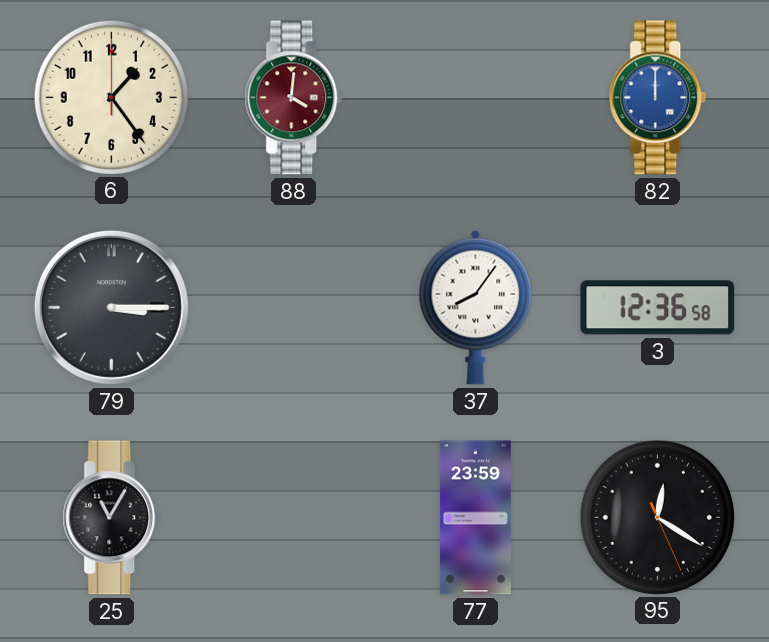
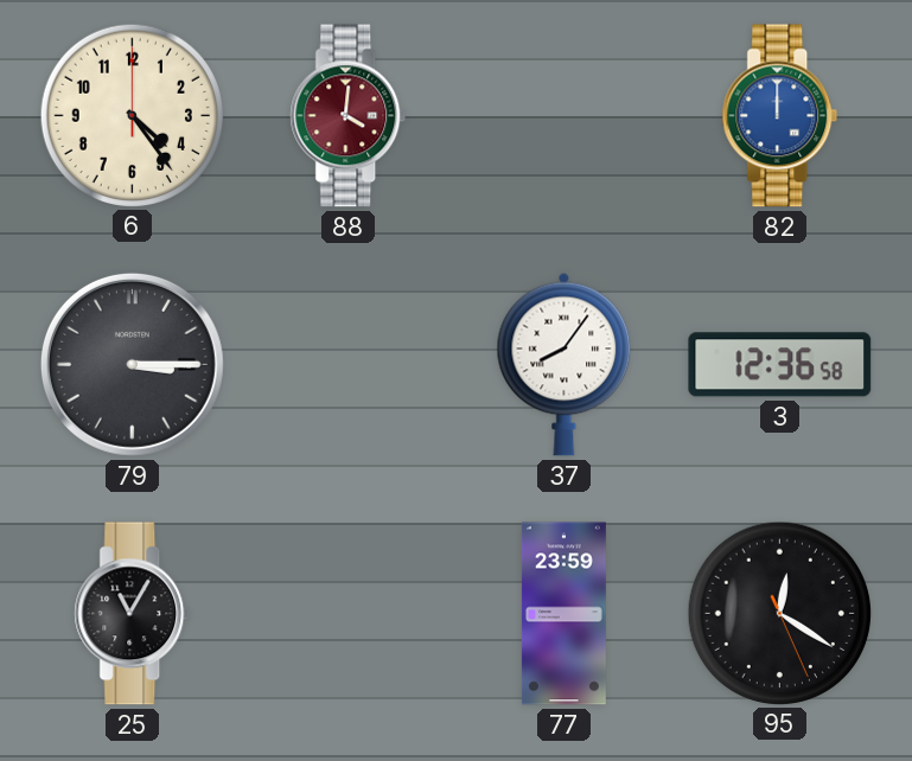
6: 1:24 -> 4:24 (132, 115)
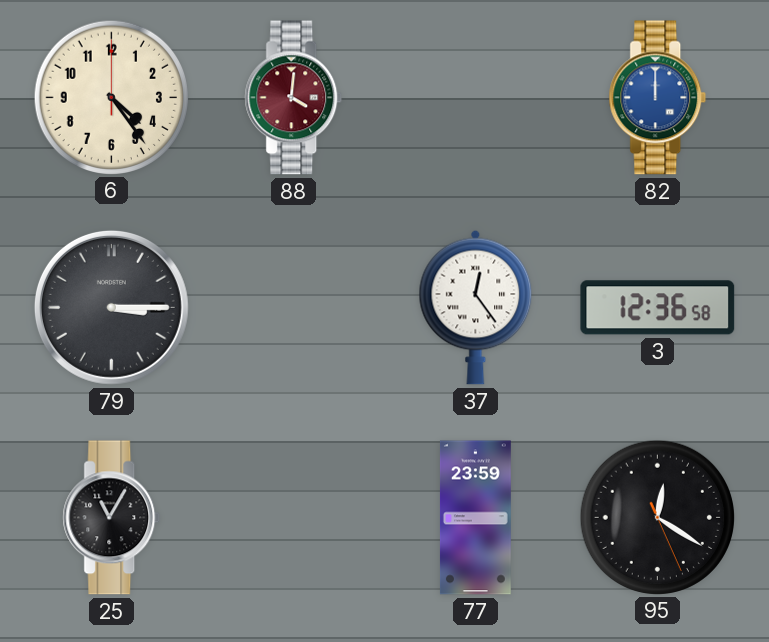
37: 8:06 -> 12:24 (476, 307)
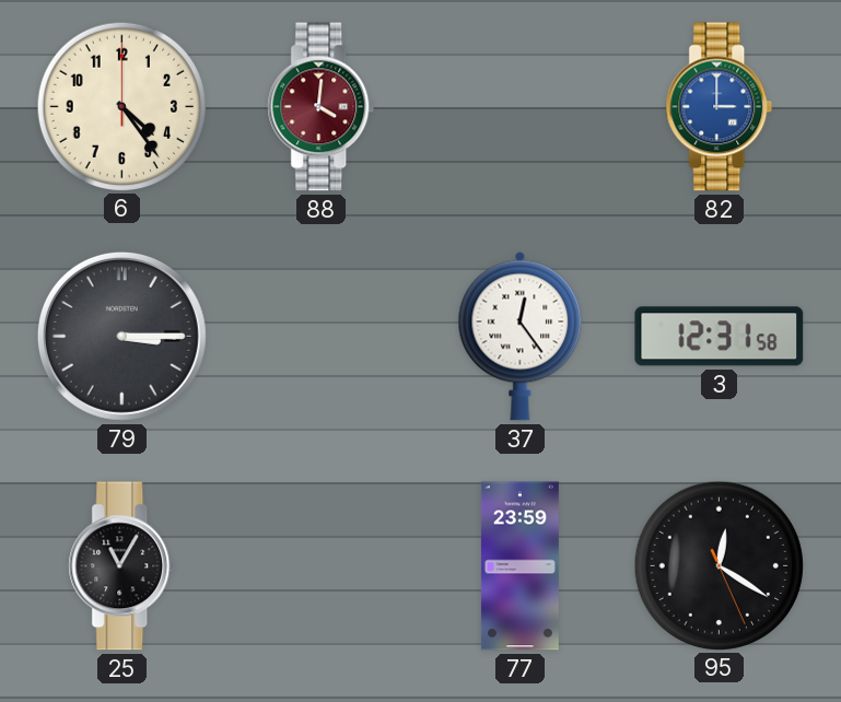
82: 12:00 -> 3:00 (720, 107)
3: 12:36 -> 12:31 (720, 337)
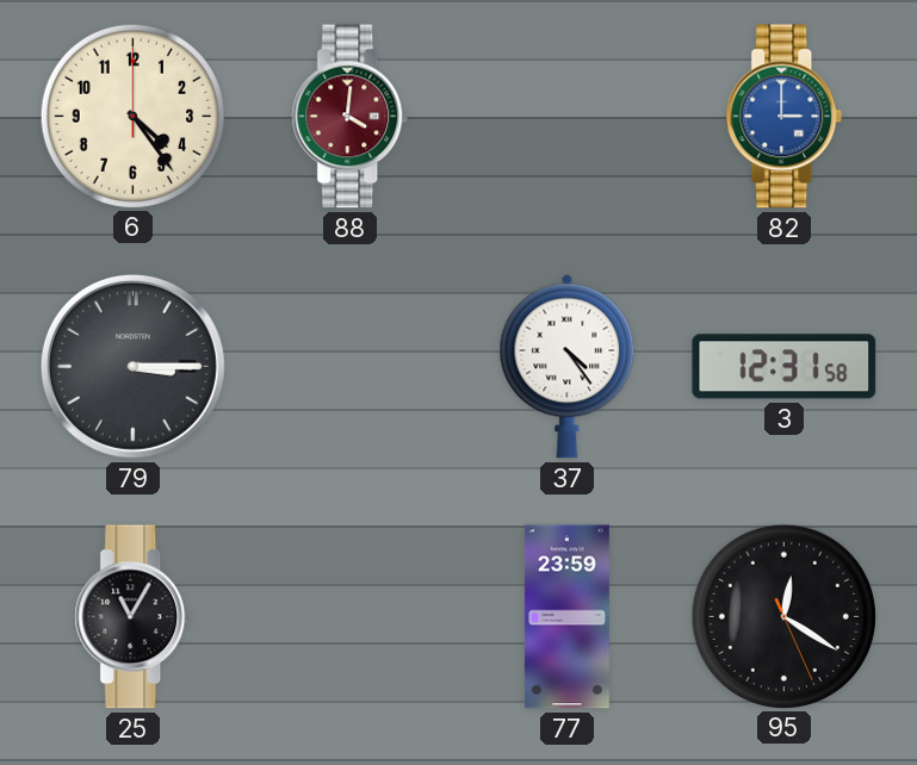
37: 12:24 -> 4:24 (568, 366)
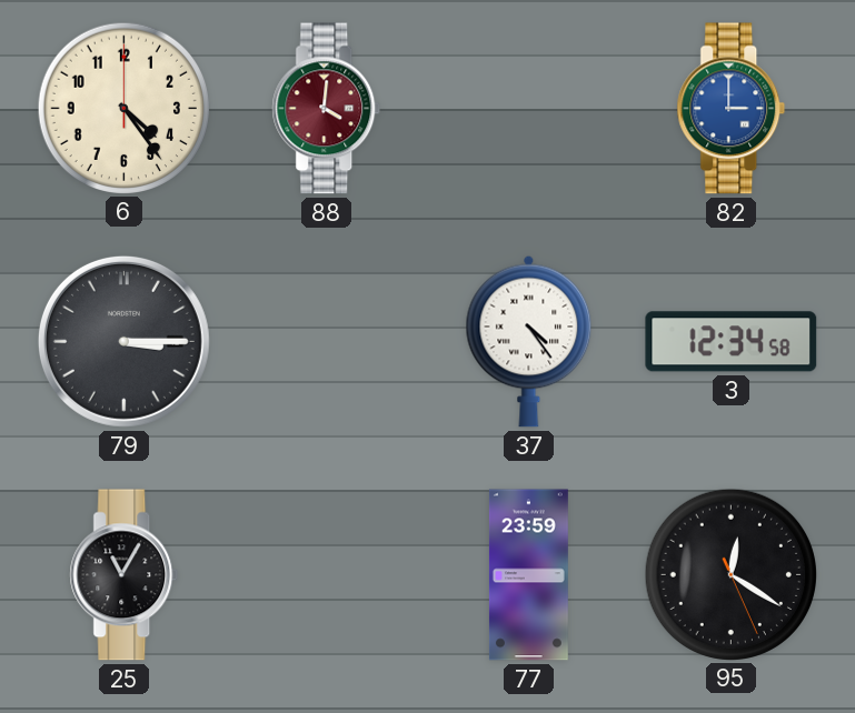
3: 12:31 -> 12:34 (732, 342)
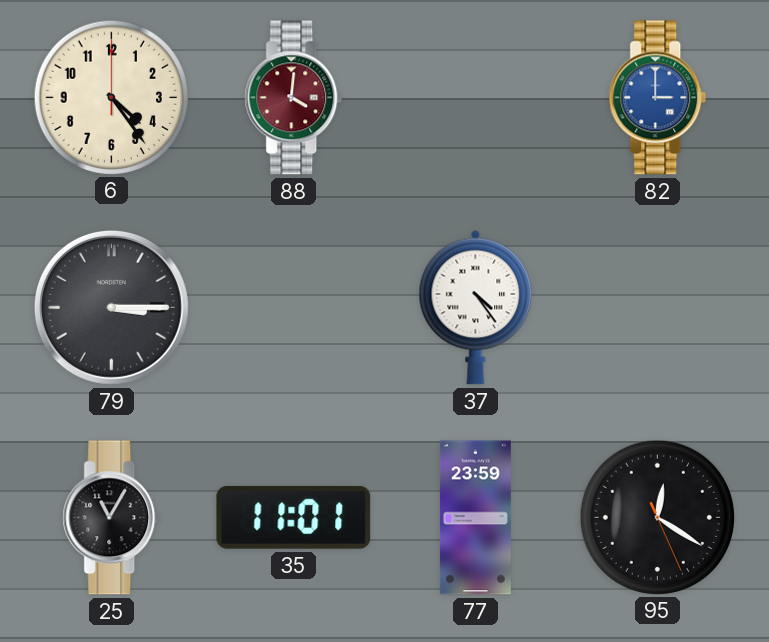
3: 12:34 -> none (732, 342)
35: none -> 11:01 (294, 518)
